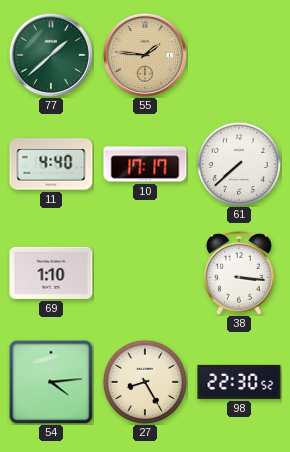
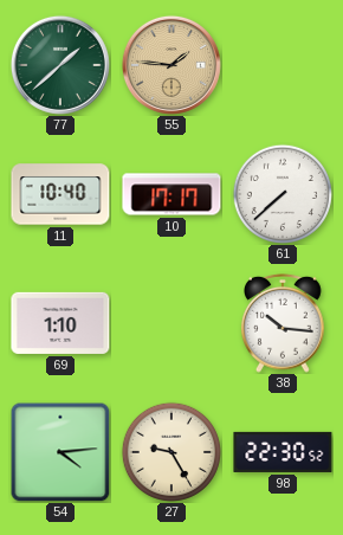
11: 4:40 -> 10:40 (60, 194)
38: 3:16 -> 10:16 (284, 323)
27: 8:25 -> 9:25 (171, 452)
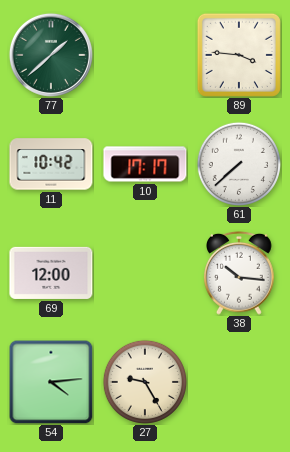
55: 1:46 -> none (171, 65)
89: none -> 3:46 (239, 55)
11: 10:40 -> 10:42 (51, 164)
69: 1:10 -> 12:00 (51, 273)
98: 22:30 -> none (283, 452)
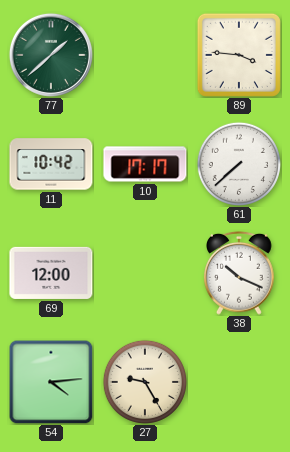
38: 10:16 -> 10:19 (240, 273)
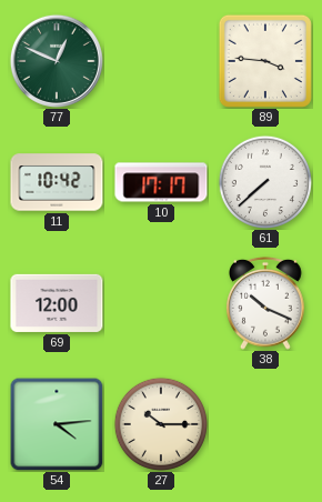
77: 1:38 -> 12:49 (57, 61)
27: 9:25 -> 10:15 (161, 424)
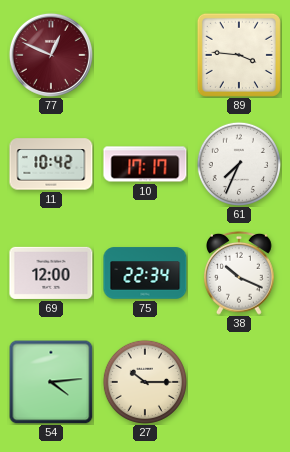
77 dial: green -> burgundy (51, 55)
61: 7:38 -> 7:34 (239, 164)
75: none -> 22:34 (145, 273)
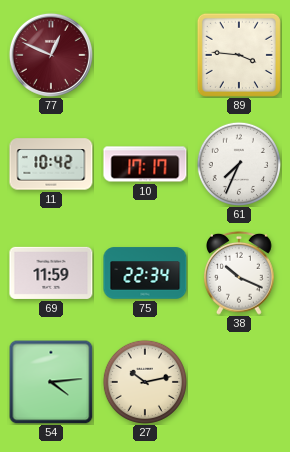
69: 12:00 -> 11:59 (51, 273)
27: 10:15 -> 10:13 (145, 382)
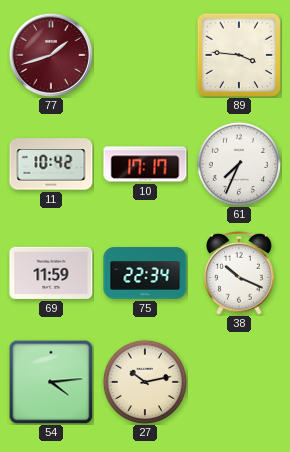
77: 12:49 -> 1:42 (51, 55)
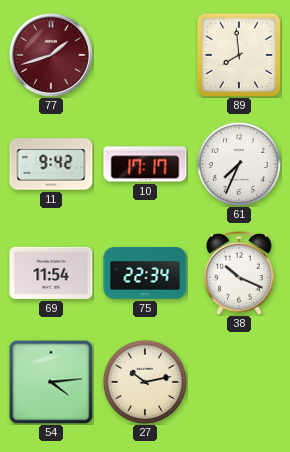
89: 3:46 -> 7:59 (239, 55)
11: 10:42 -> 9:42 (51, 164)
69: 11:59 -> 11:54 (51, 273)
